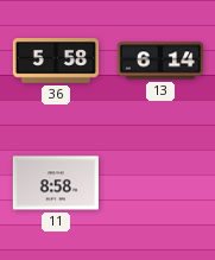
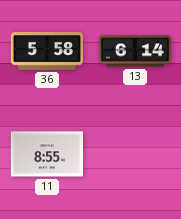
11: 8:58 -> 8:55 (47, 154)
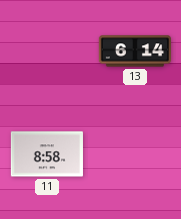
36: 5:58 -> none (46, 52)
11: 8:55 -> 8:58 (47, 154)
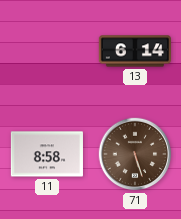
71: none -> 5:27 (135, 154)
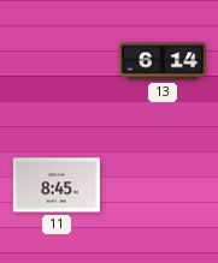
11: 8:58 -> 8:45 (57, 185)
71: 5:27 -> none (135, 154)
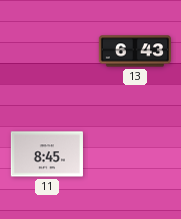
13: 6:14 -> 6:43 (134, 51)
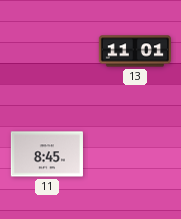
13: 6:43 -> 11:01 (134, 51)
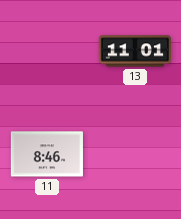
11: 8:45 -> 8:46 (47, 154)
